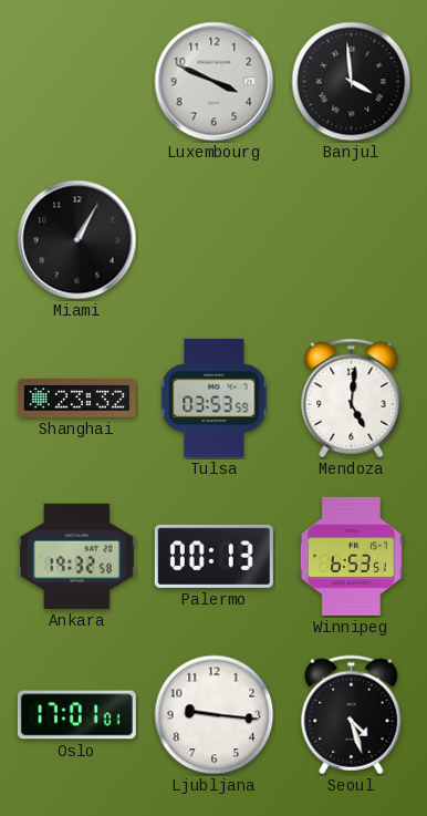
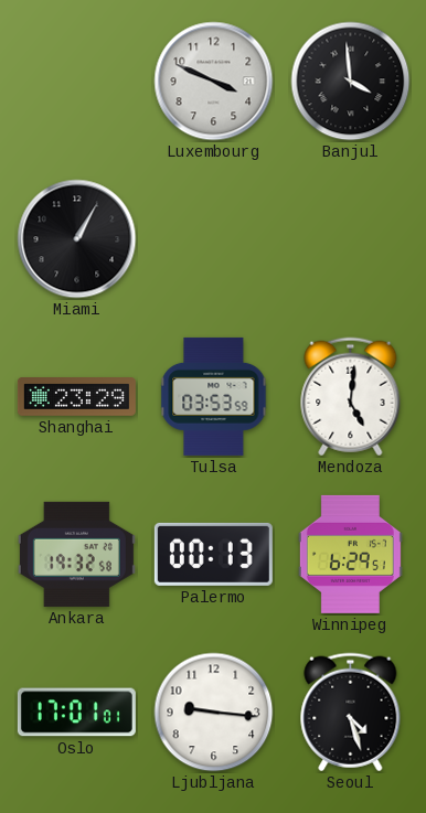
Shanghai: 23:32 -> 23:29 (76, 397)
Winnipeg: 6:53 -> 6:29 (350, 554)
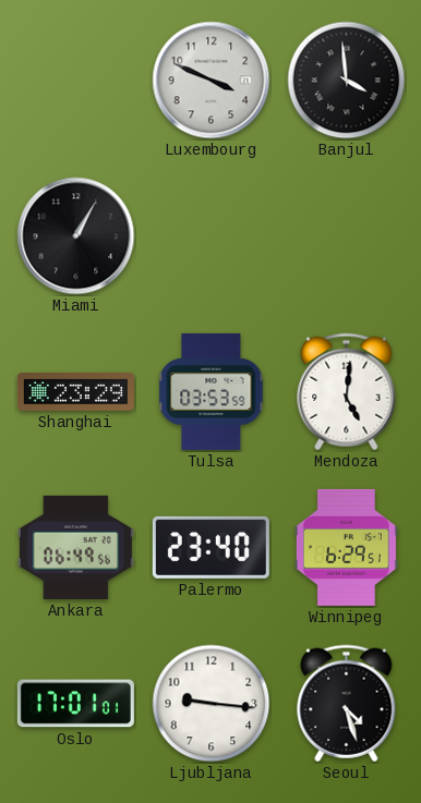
Ankara: 19:32 -> 06:49 (75, 547)
Palermo: 00:13 -> 23:40 (211, 547)
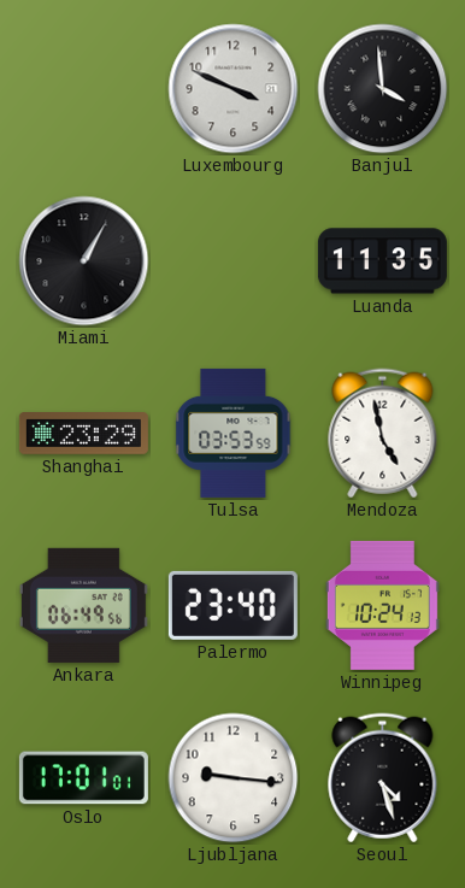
Luanda: none -> 11:35 (382, 261)
Mendoza: 5:01 -> 4:58 (383, 434)
Winnipeg: 6:29 -> 10:24 (382, 605)
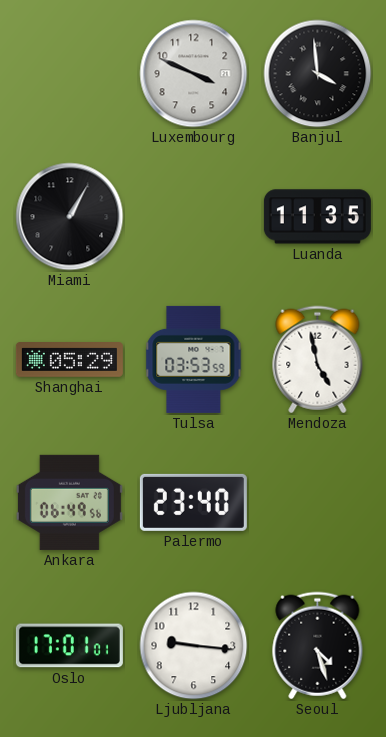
Shanghai: 23:29 -> 05:29 (69, 360)
Winnipeg: 10:24 -> none (382, 605)
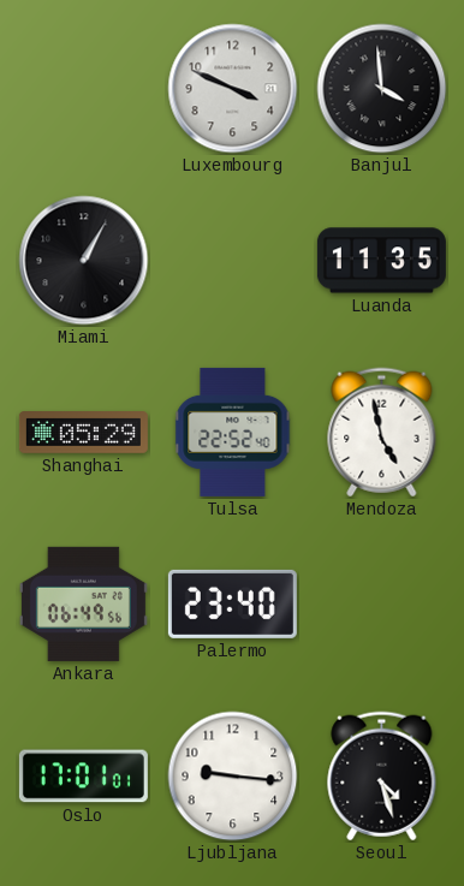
Tulsa: 03:53 -> 22:52 (233, 432)
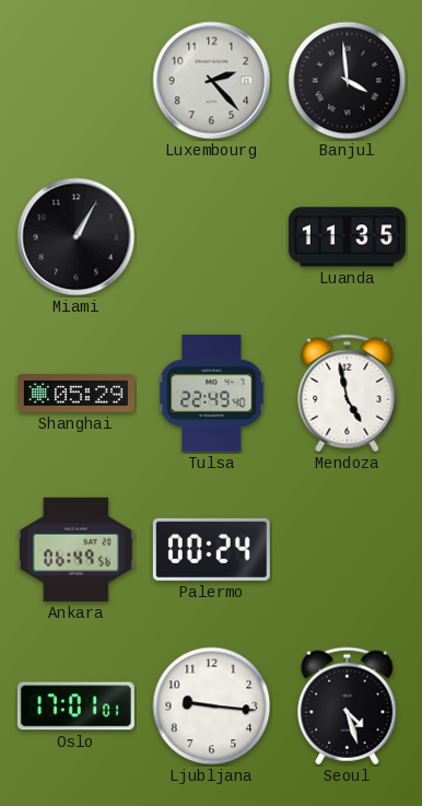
Luxembourg: 3:49 -> 2:23 (212, 81)
Tulsa: 22:52 -> 22:49 (212, 393)
Palermo: 23:40 -> 00:24 (211, 549)
